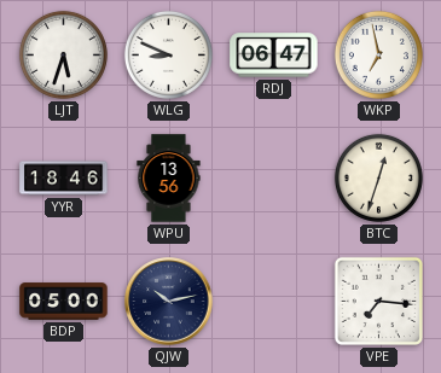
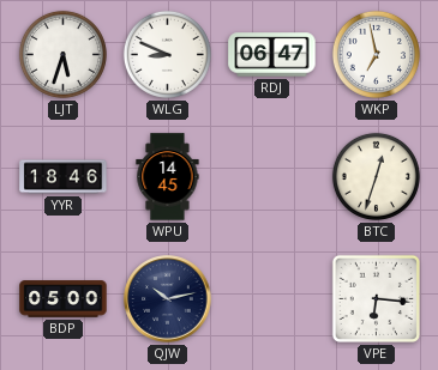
WPU: 13:56 -> 14:45 (168, 177)
VPE: 7:16 -> 6:16 (376, 298)
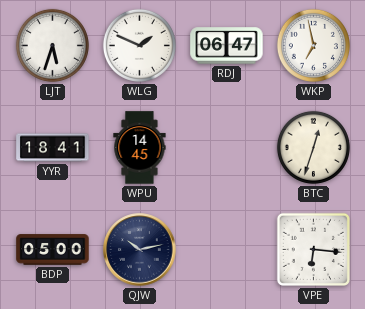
WLG: 8:49 -> 1:49 (139, 45)
YYR: 18:46 -> 18:41 (53, 148)
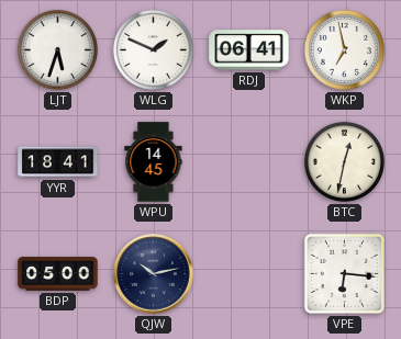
RDJ: 06:47 -> 06:41 (249, 50)
BTC: 12:33 -> 12:32 (344, 161)
